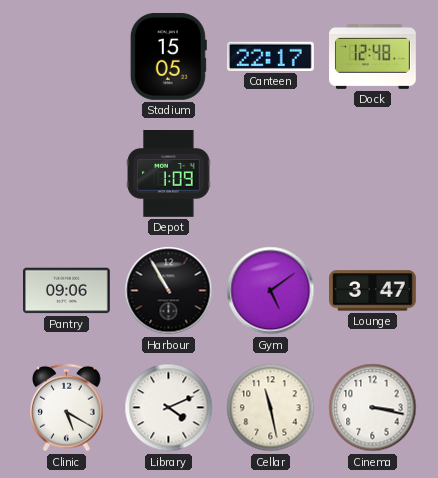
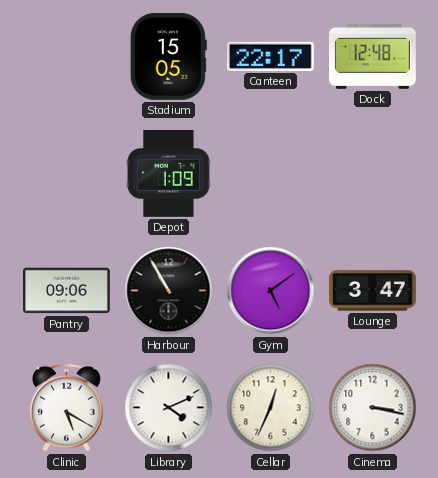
Cellar: 11:28 -> 12:34 (271, 408)
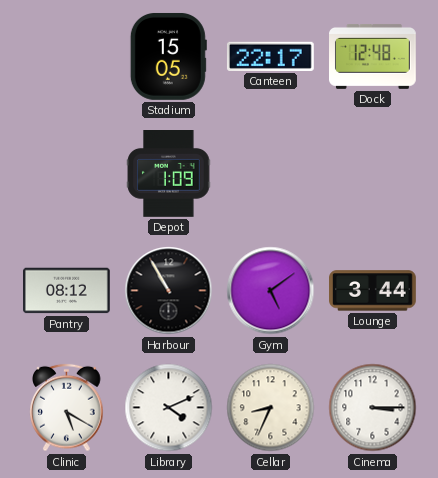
Pantry: 09:06 -> 08:12 (67, 291)
Lounge: 3:47 -> 3:44 (373, 291)
Cellar: 12:34 -> 8:34 (271, 408)
Cinema: 3:17 -> 3:15 (373, 408)
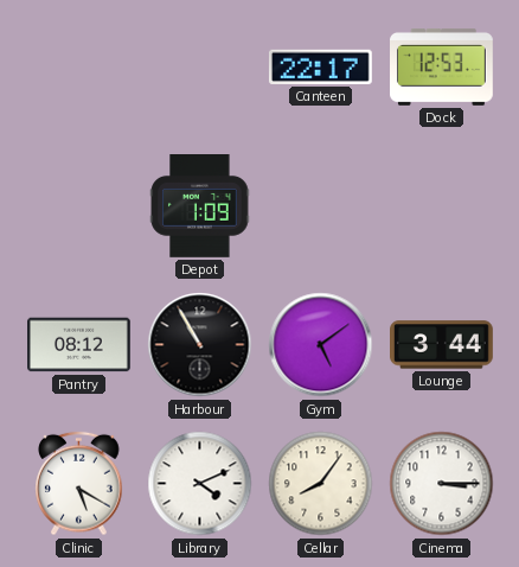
Stadium: 15:05 -> none (168, 56)
Dock: 12:48 -> 12:53 (442, 66)
Cellar: 8:34 -> 8:06 (321, 484)
